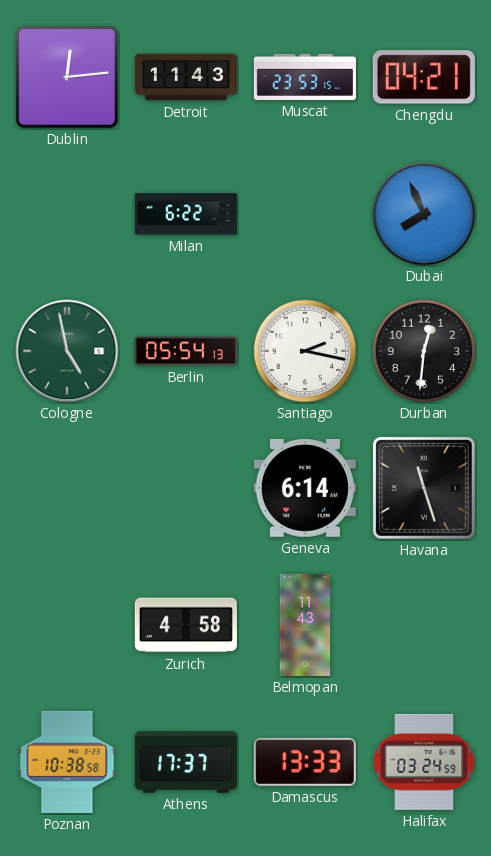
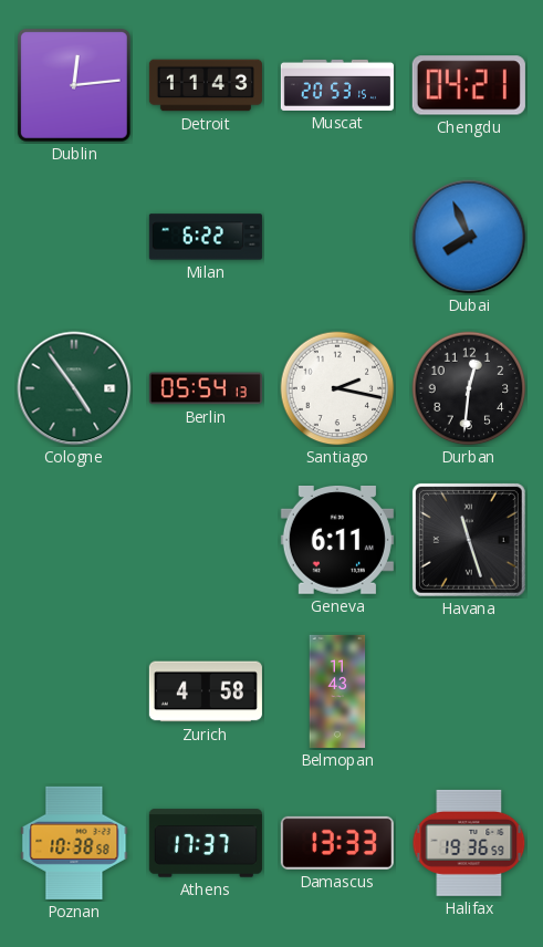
Muscat: 23:53 -> 20:53 (337, 85)
Cologne: 4:58 -> 4:54 (74, 388)
Geneva: 6:14 -> 6:11 (337, 541)
Halifax: 03:24 -> 19:36 (469, 843)
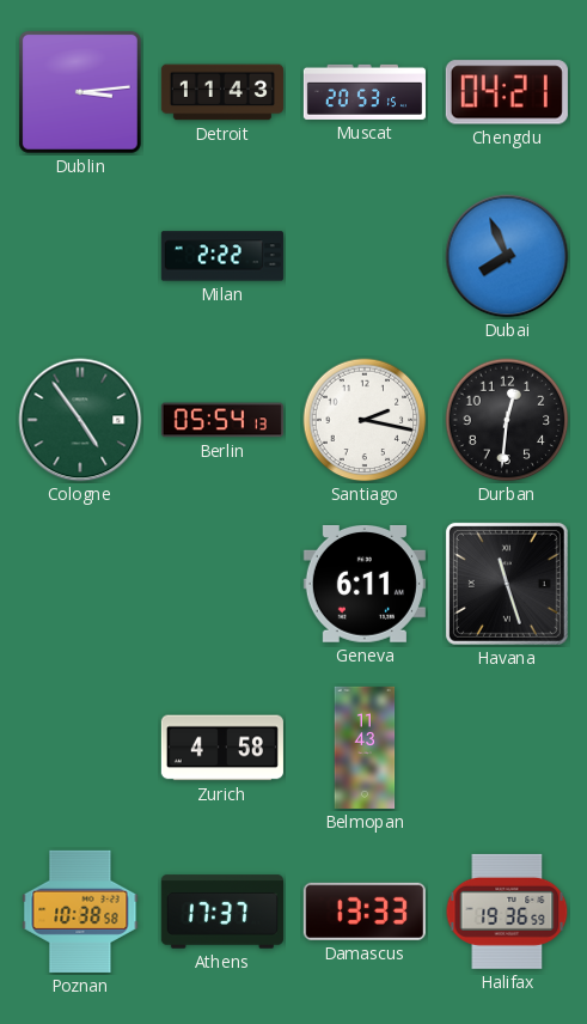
Dublin: 12:14 -> 3:14 (80, 92)
Milan: 6:22 -> 2:22 (222, 256)
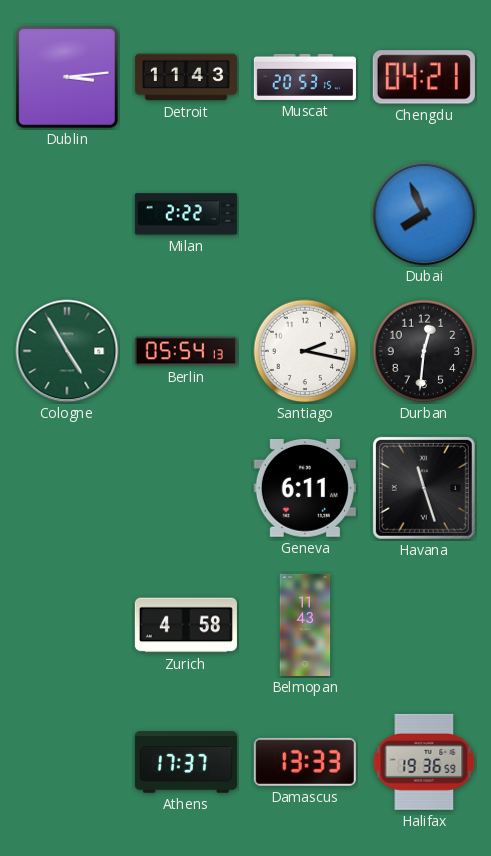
Cologne: 4:54 -> 4:55 (67, 351)
Poznan: 10:38 -> none (80, 912)
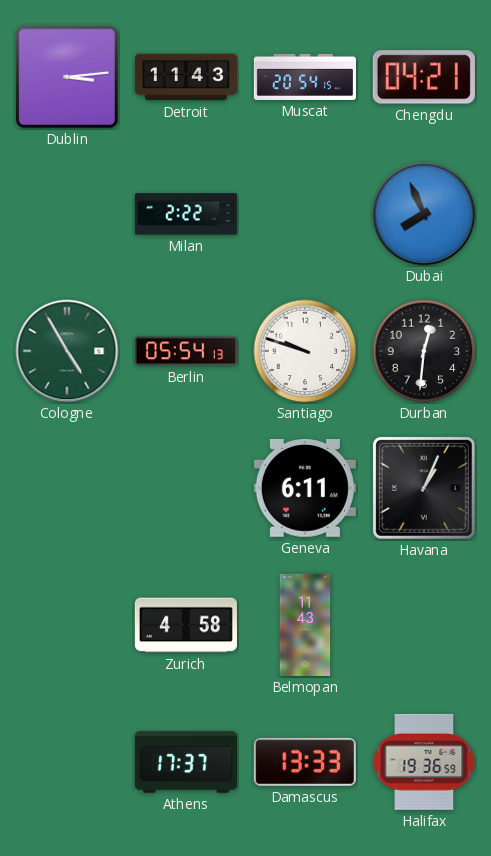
Muscat: 20:53 -> 20:54 (305, 77)
Santiago: 2:17 -> 9:48 (305, 351)
Havana: 11:27 -> 1:04 (424, 488)
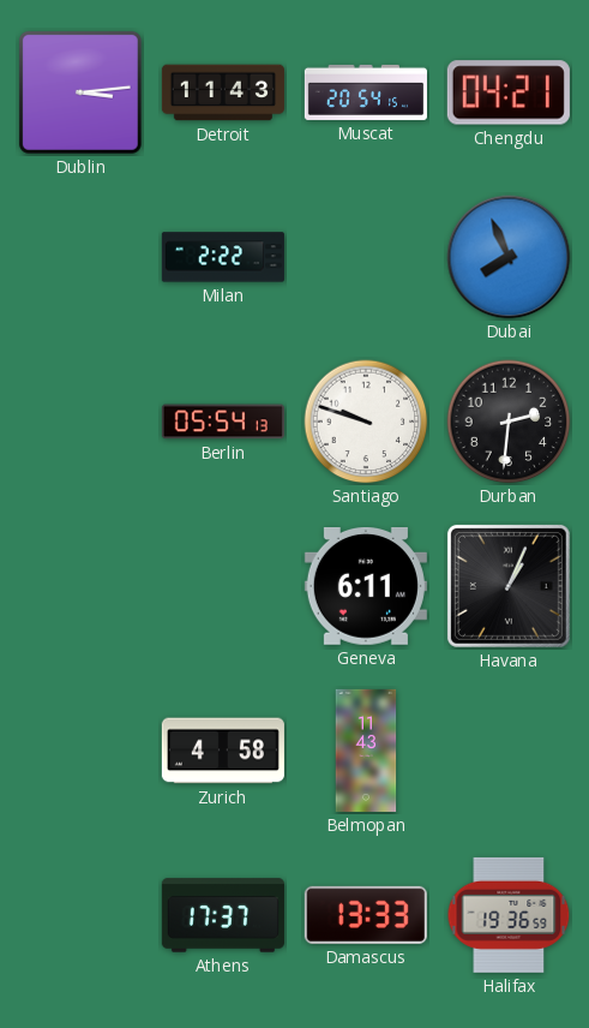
Cologne: 4:55 -> none (67, 351)
Durban: 12:31 -> 2:31 (509, 422)
